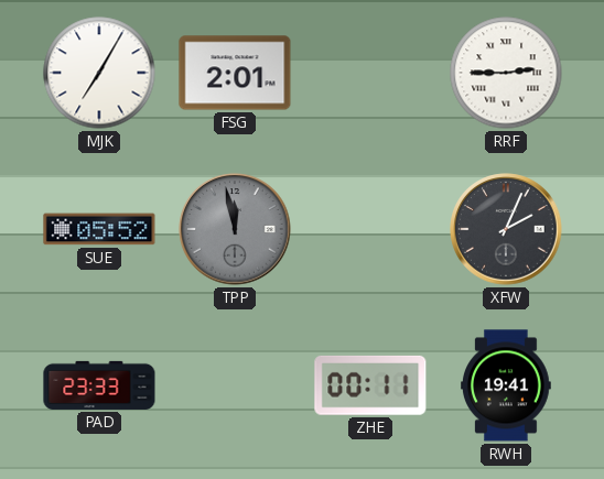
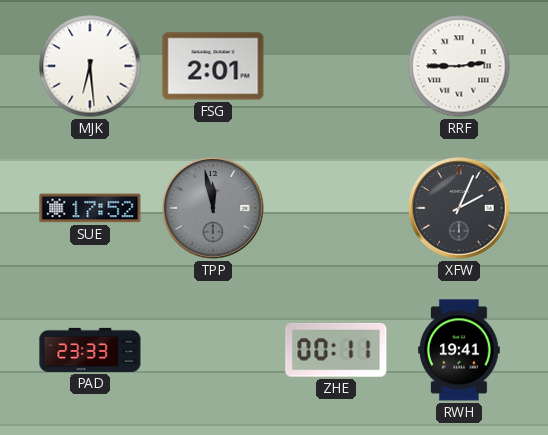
MJK: 7:05 -> 6:29 (90, 66)
SUE: 05:52 -> 17:52 (90, 208)
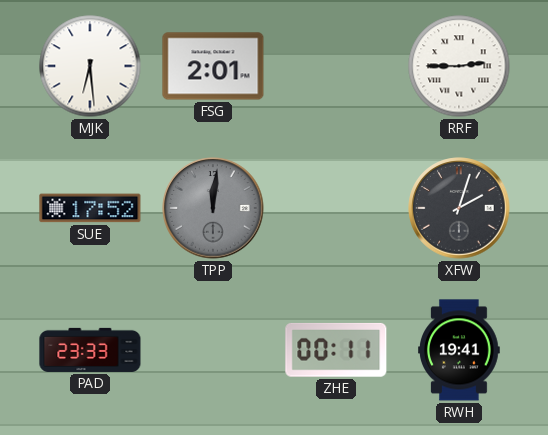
TPP: 11:58 -> 12:01 (213, 208)
XFW: 2:04 -> 2:03 (459, 208)
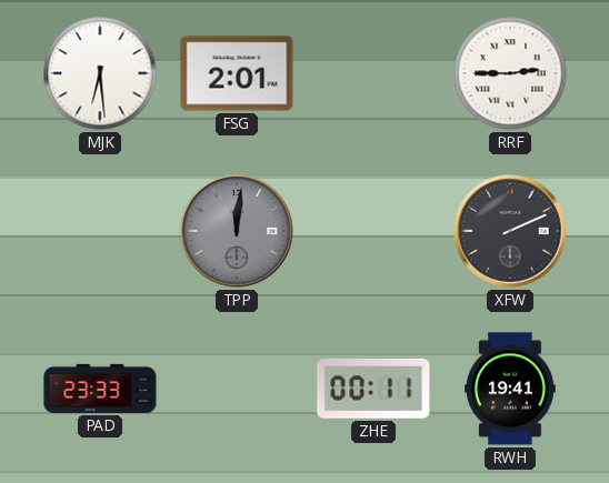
SUE: 17:52 -> none (90, 208)
XFW: 2:03 -> 2:11 (510, 231)
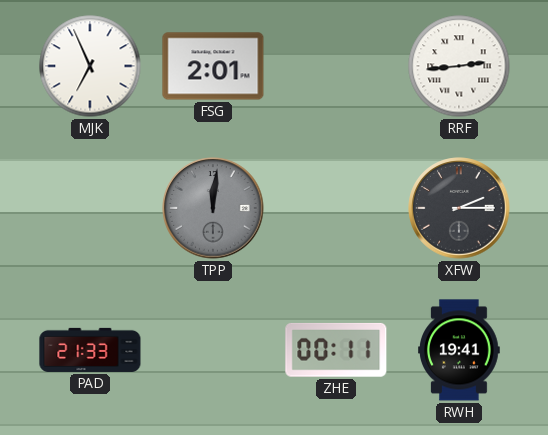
MJK: 6:29 -> 6:56 (90, 66)
RRF: 2:45 -> 2:44 (459, 66)
XFW: 2:11 -> 2:15 (459, 208)
PAD: 23:33 -> 21:33 (90, 350)
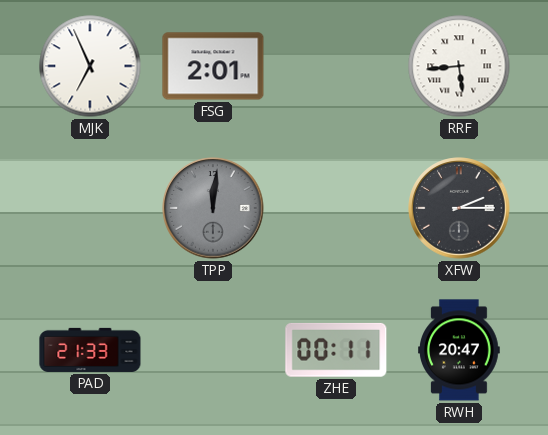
RRF: 2:44 -> 5:44 (459, 66)
RWH: 19:41 -> 20:47 (459, 350)
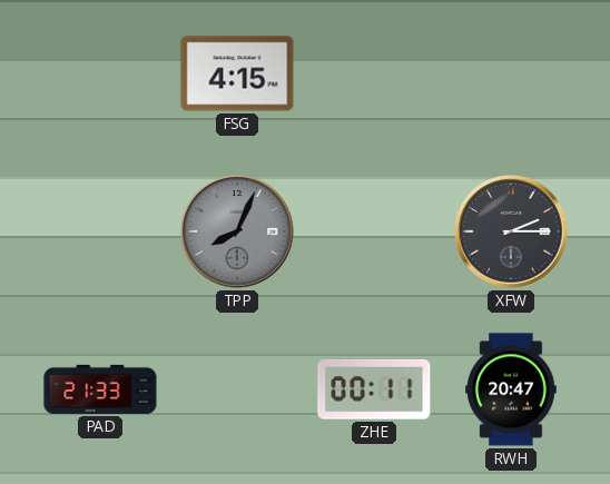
MJK: 6:56 -> none (90, 66)
FSG: 2:01 -> 4:15 (237, 73)
RRF: 5:44 -> none (459, 66)
TPP: 12:01 -> 8:04 (237, 231)
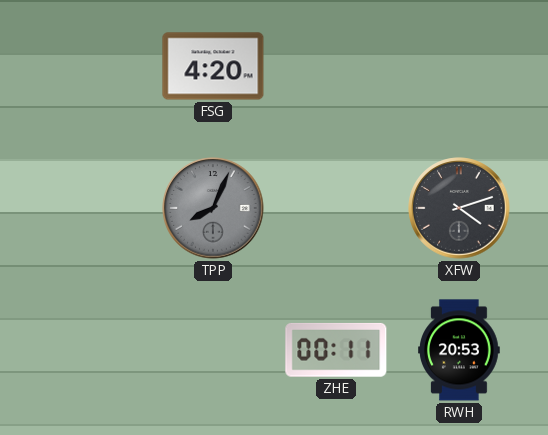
FSG: 4:15 -> 4:20 (213, 66)
XFW: 2:15 -> 4:12 (459, 208)
PAD: 21:33 -> none (100, 389)
RWH: 20:47 -> 20:53 (459, 350)
